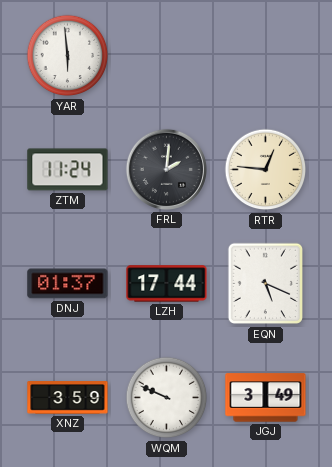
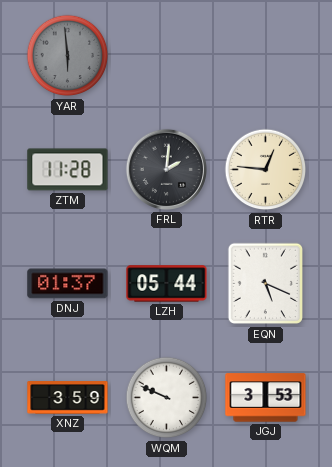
YAR dial: white -> grey (68, 56)
ZTM: 11:24 -> 11:28 (68, 170)
LZH: 17:44 -> 05:44 (167, 284)
JGJ: 3:49 -> 3:53 (266, 398)
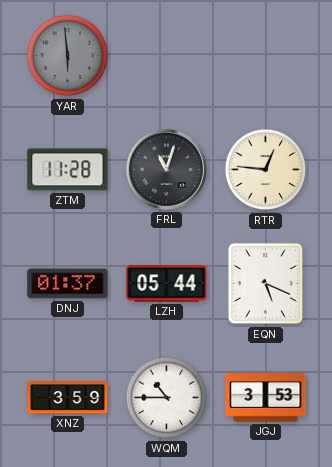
FRL: 2:01 -> 11:03 (166, 169)
WQM: 9:49 -> 10:45 (167, 398)
